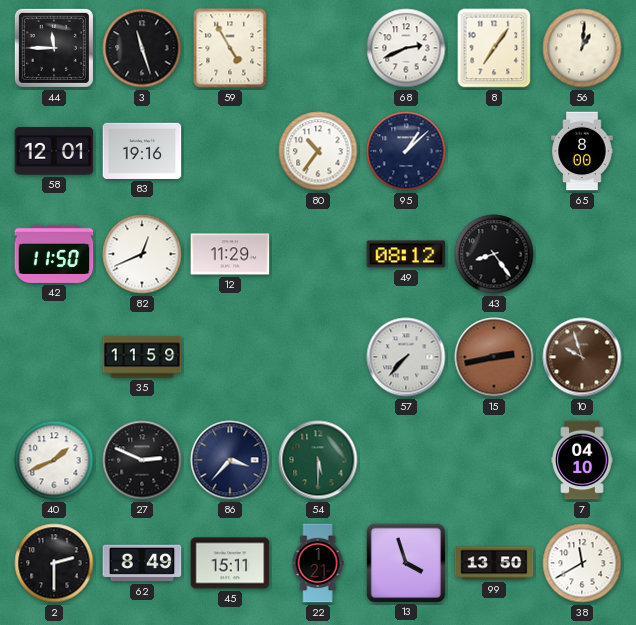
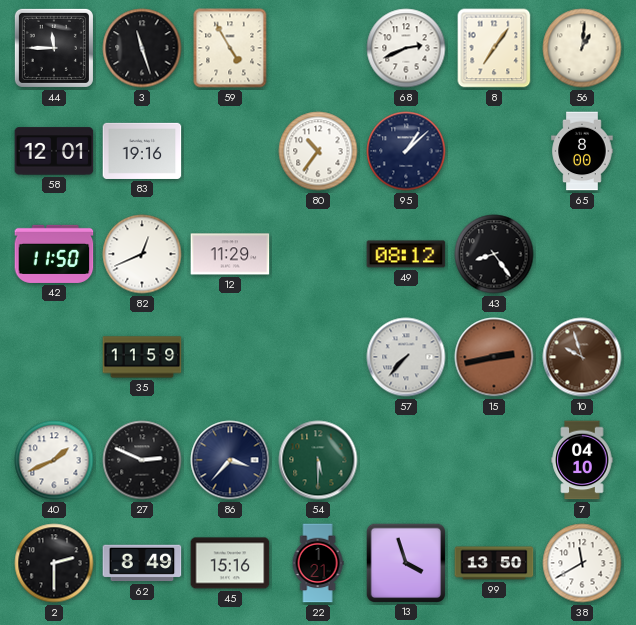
45: 15:11 -> 15:16 (230, 563)
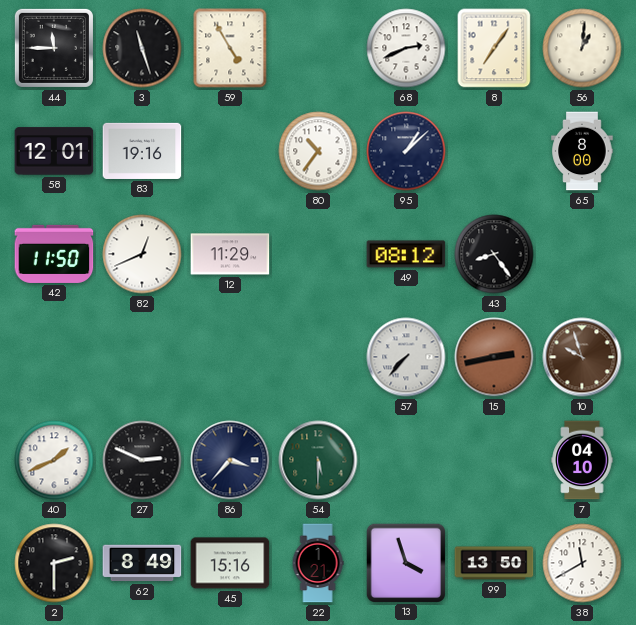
35: 11:59 -> none (142, 357)
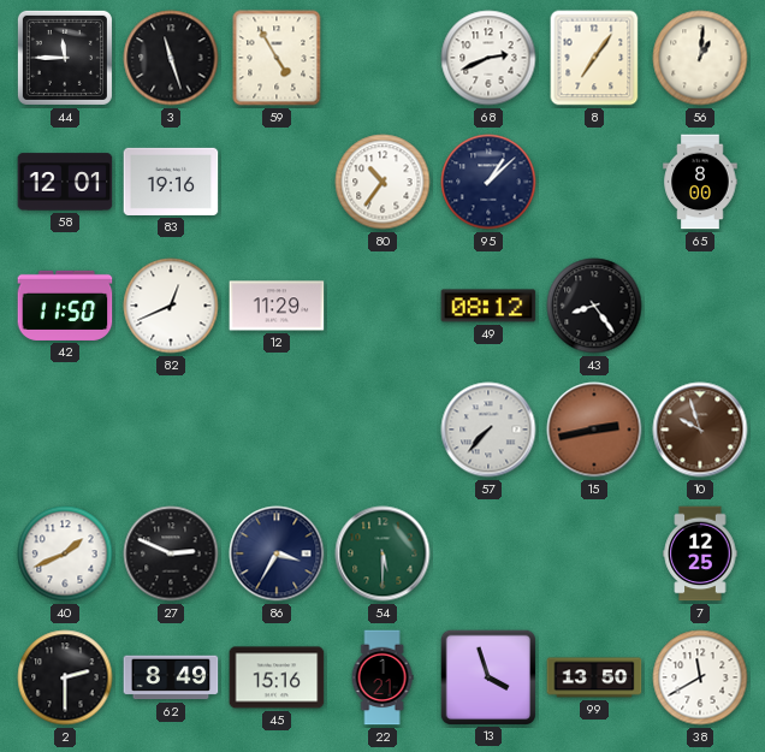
86: 3:37 -> 3:35 (277, 553)
7: 04:10 -> 12:25 (700, 553)
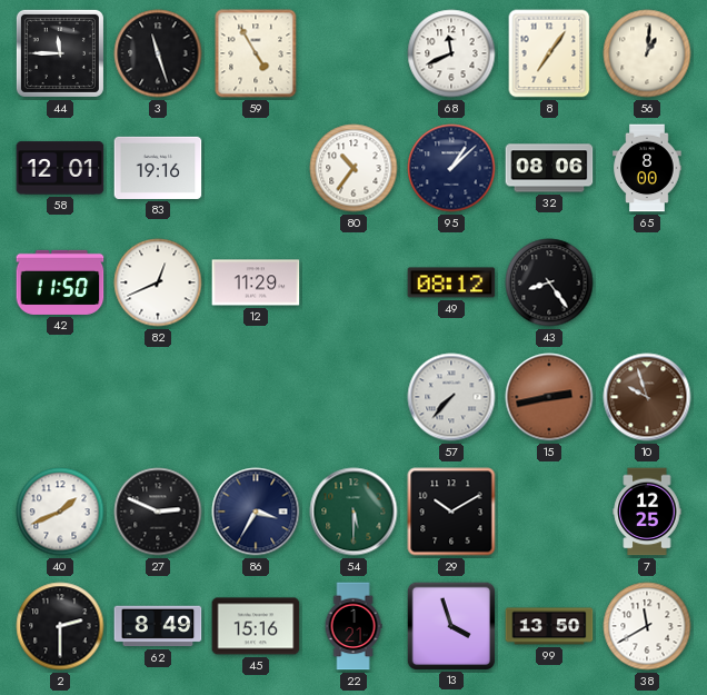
68: 2:41 -> 11:41 (451, 53)
32: none -> 08:06 (549, 168)
29: none -> 10:10 (451, 512)
